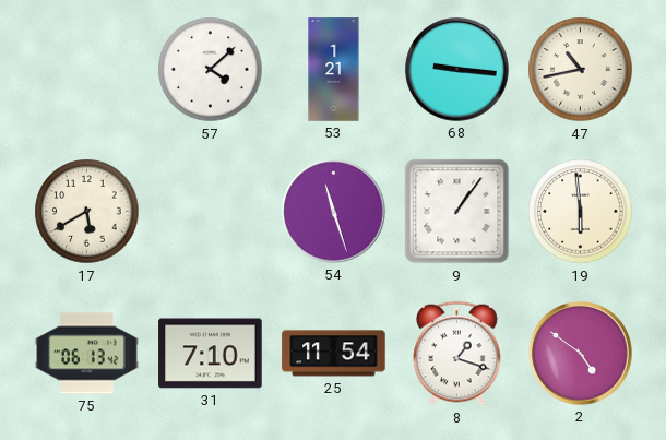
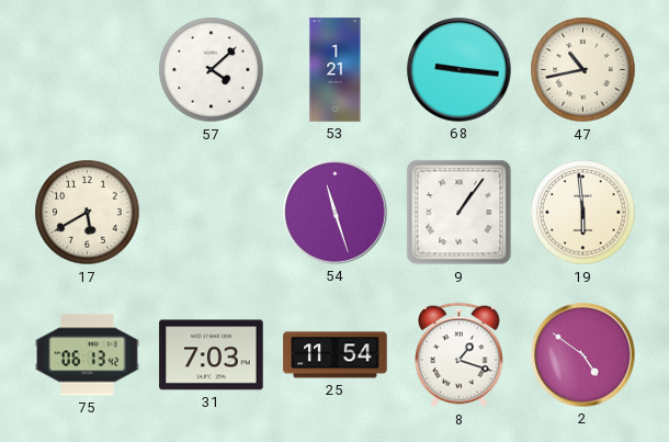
31: 7:10 -> 7:03 (212, 355)
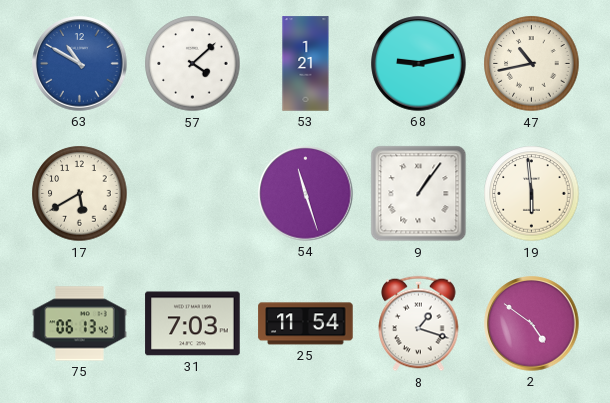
63: none -> 10:50 (80, 64)
68: 9:16 -> 9:13 (419, 64)
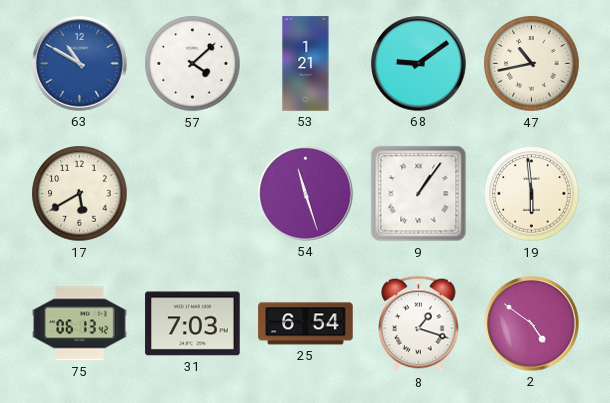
68: 9:13 -> 9:09 (419, 64)
25: 11:54 -> 6:54 (306, 324)
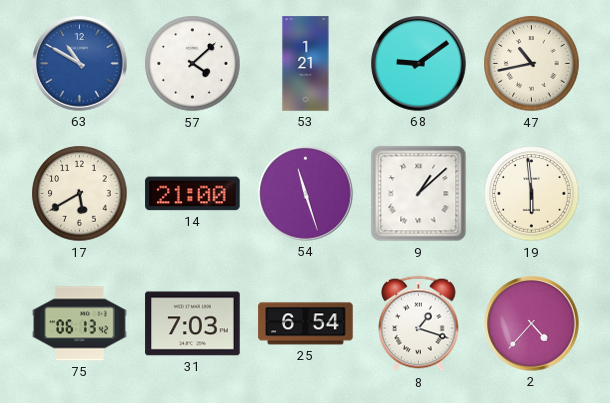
14: none -> 21:00 (193, 194)
9: 1:06 -> 1:08 (419, 194)
2: 4:51 -> 4:37 (532, 324)
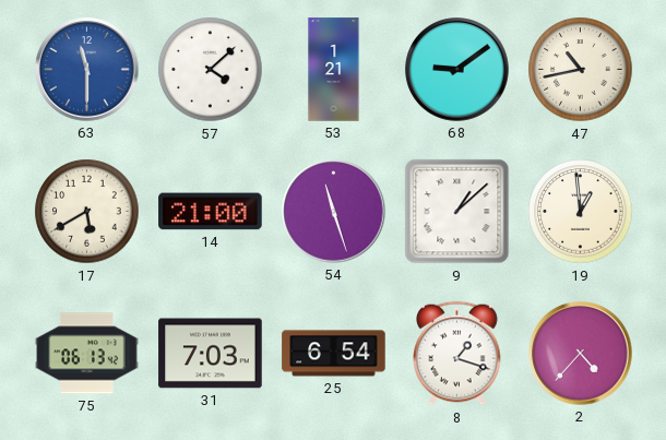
63: 10:50 -> 11:30 (87, 70)
19: 5:59 -> 12:59 (581, 212)
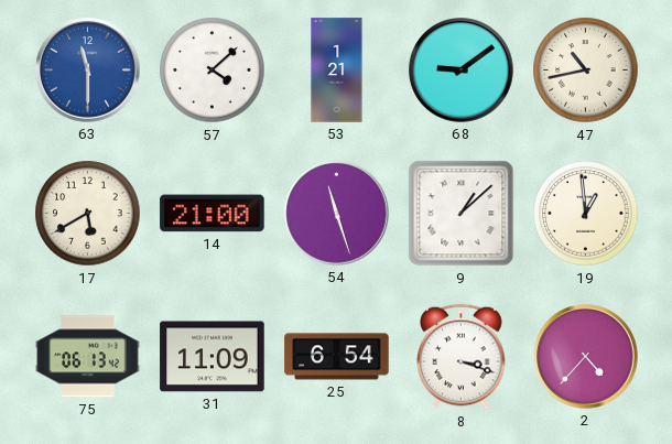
31: 7:03 -> 11:09 (213, 357)
8: 1:18 -> 3:18 (462, 357)
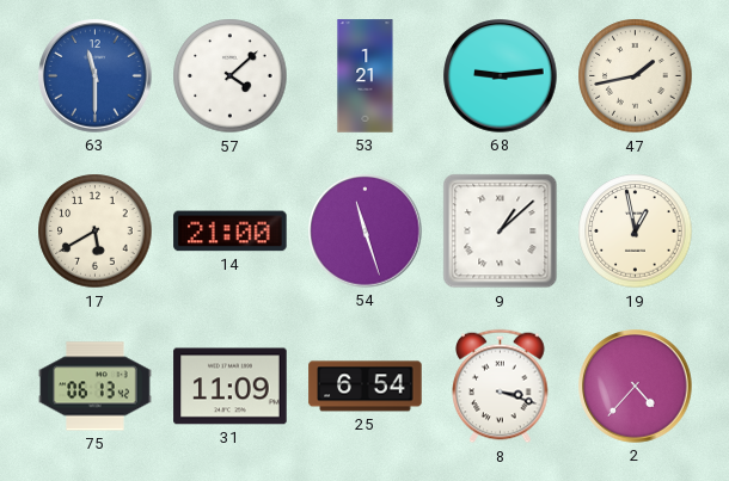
68: 9:09 -> 9:14 (501, 76)
47: 10:43 -> 1:43 (636, 76)
19: 12:59 -> 12:58 (636, 232)
